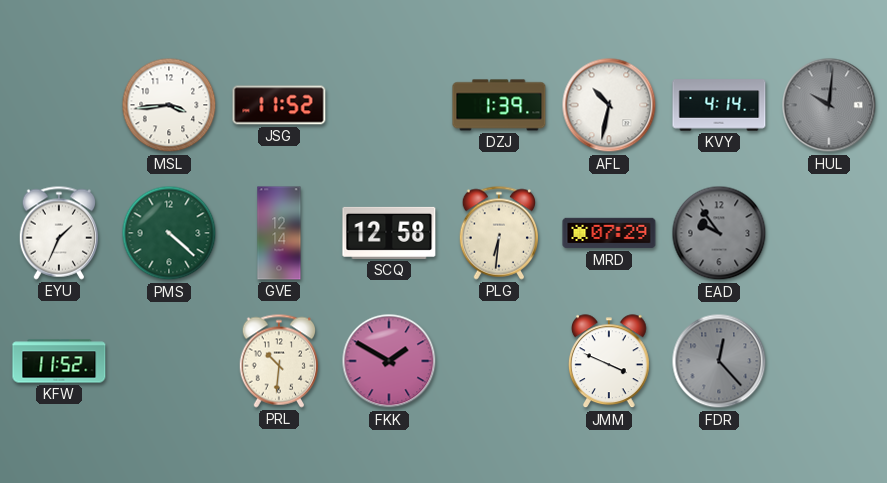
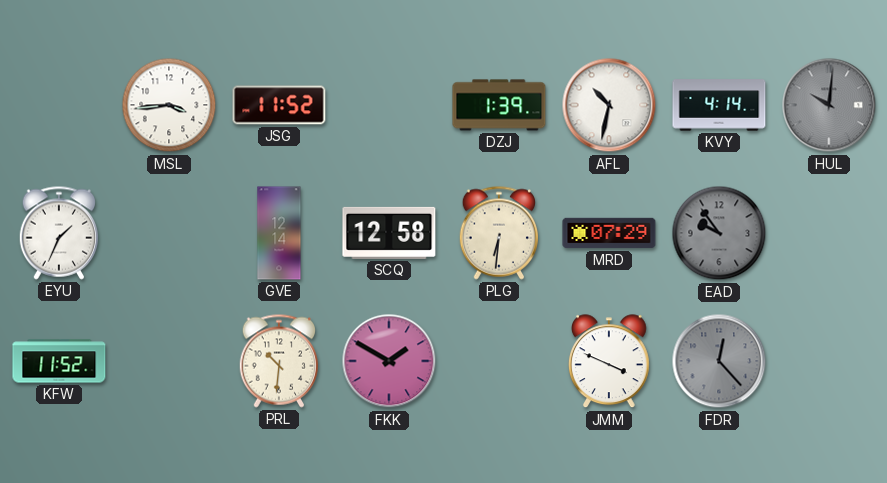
PMS: 4:22 -> none (169, 233)
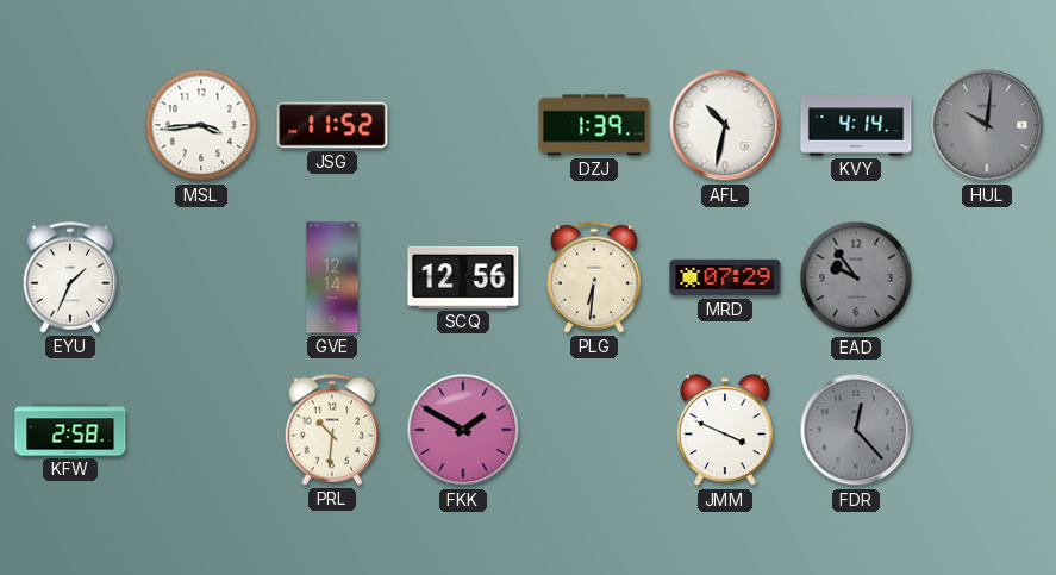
SCQ: 12:58 -> 12:56 (463, 277)
KFW: 11:52 -> 2:58 (70, 430)
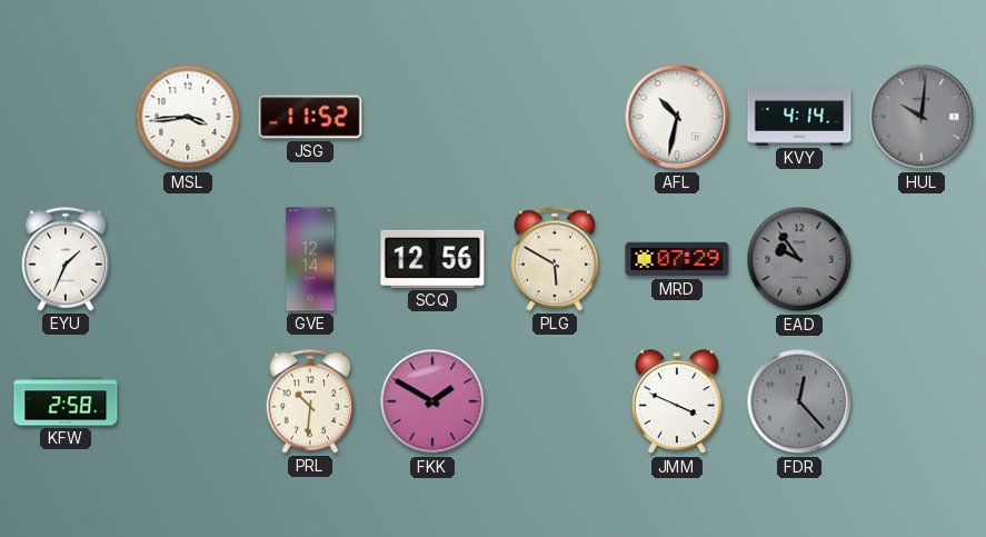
DZJ: 1:39 -> none (594, 125)
PLG: 6:31 -> 5:50 (554, 259)
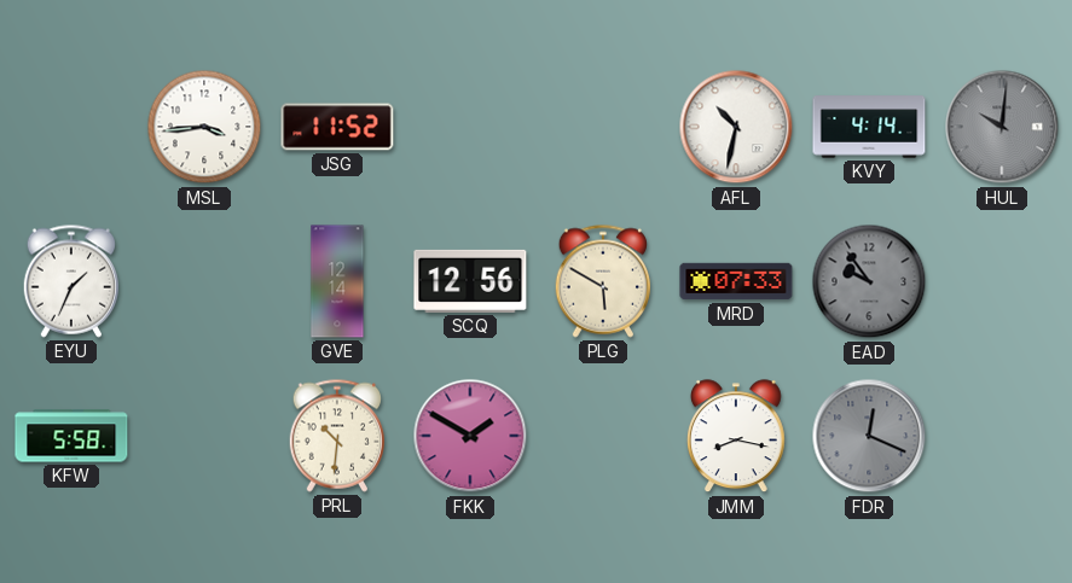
MRD: 07:29 -> 07:33 (736, 281)
KFW: 2:58 -> 5:58 (71, 436)
JMM: 3:49 -> 8:17 (736, 437)
FDR: 12:23 -> 12:19 (869, 436)
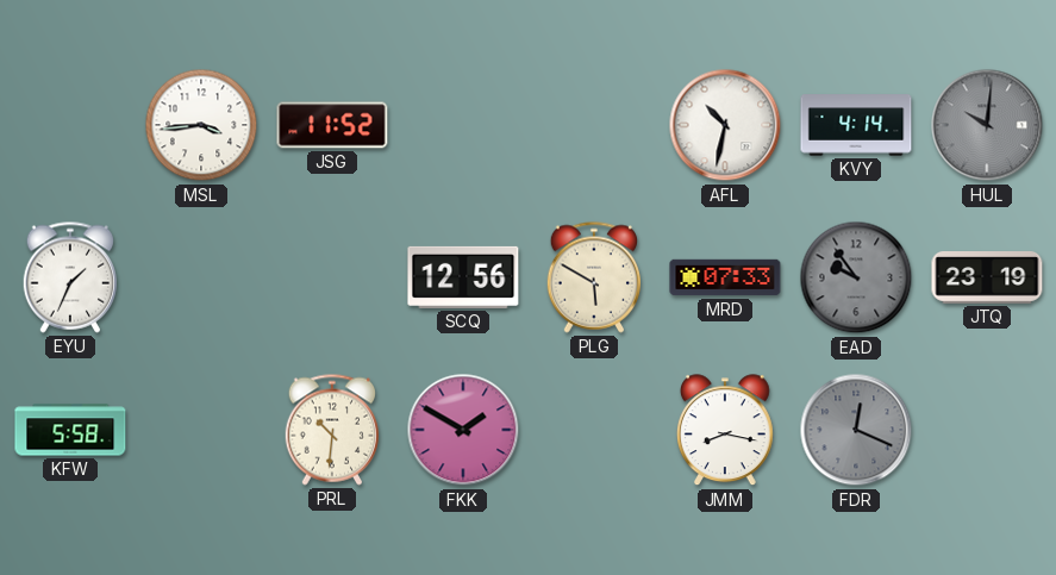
GVE: 12:14 -> none (337, 281)
JTQ: none -> 23:19 (987, 277)
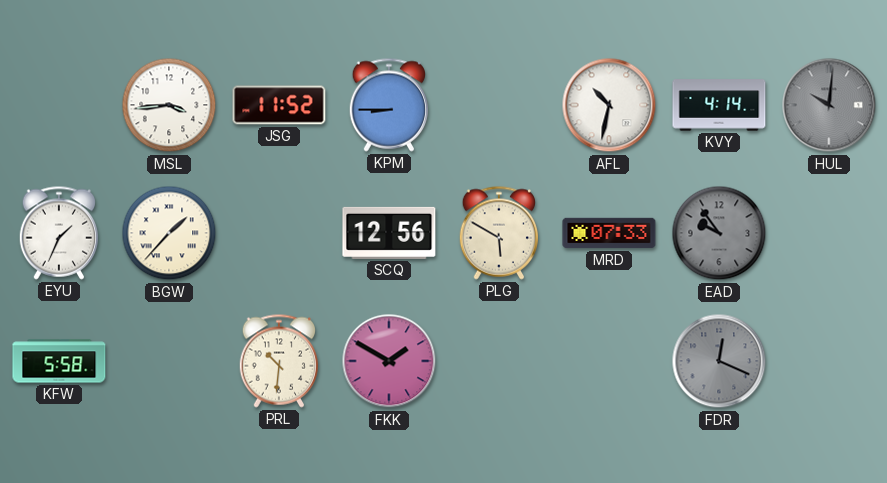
KPM: none -> 8:45 (388, 105)
BGW: none -> 1:37 (169, 233)
JTQ: 23:19 -> none (987, 277)
JMM: 8:17 -> none (725, 431)
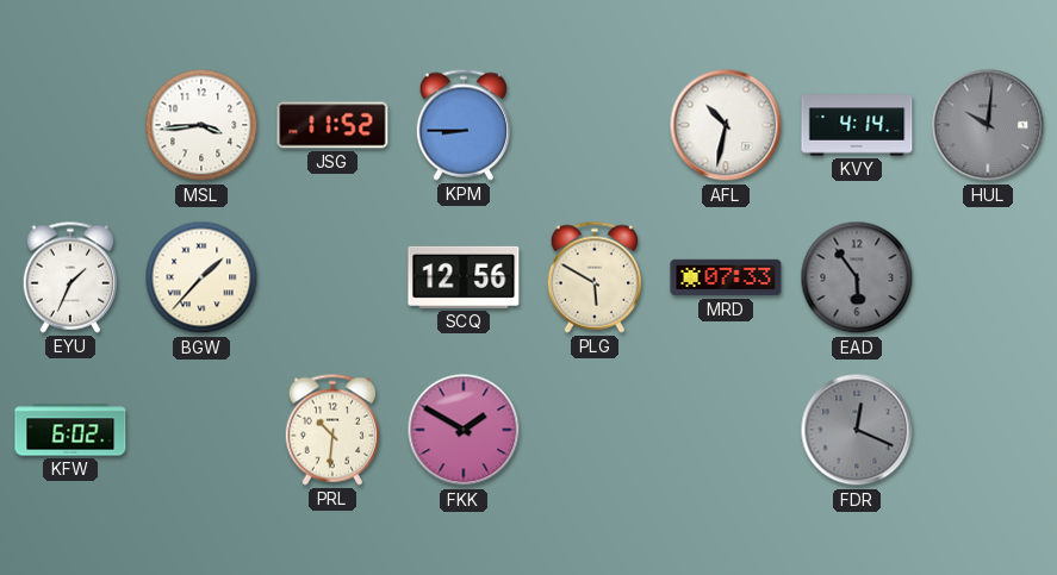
EAD: 9:54 -> 5:54 (857, 277)
KFW: 5:58 -> 6:02 (70, 430)
